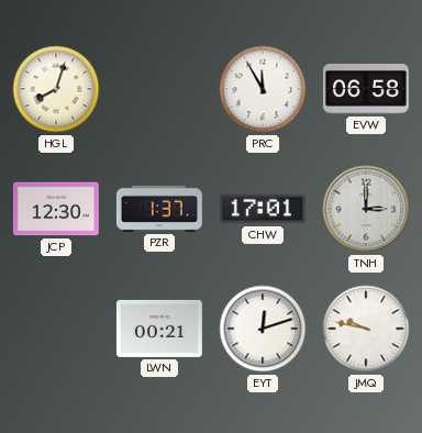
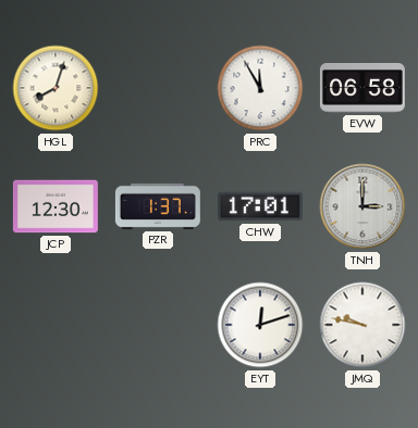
LWN: 00:21 -> none (159, 329)
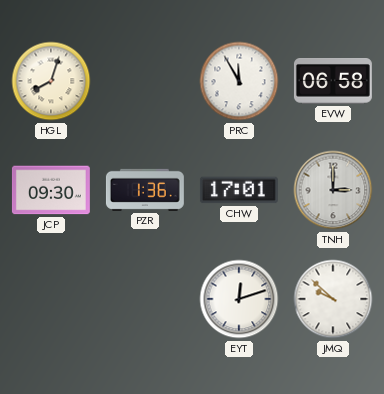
JCP: 12:30 -> 09:30 (51, 190)
PZR: 1:37 -> 1:36 (145, 190)
JMQ: 9:47 -> 9:52 (333, 299)
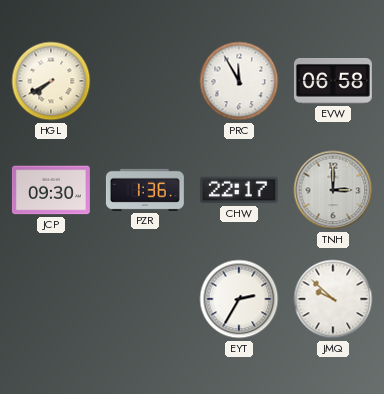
HGL: 8:03 -> 7:40 (51, 81)
CHW: 17:01 -> 22:17 (239, 190)
EYT: 12:12 -> 2:35 (239, 299)
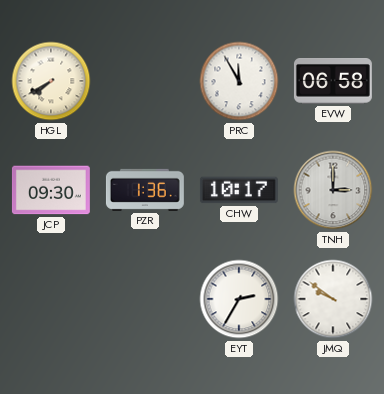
CHW: 22:17 -> 10:17 (239, 190)
JMQ: 9:52 -> 9:51 (333, 299)
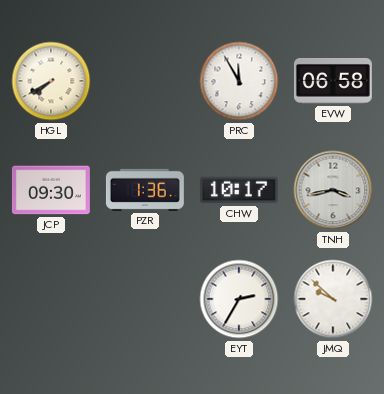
TNH: 3:00 -> 3:43 (333, 190)
JMQ: 9:51 -> 9:52 (333, 299)
